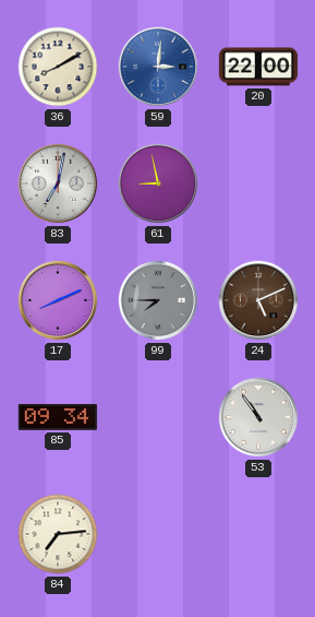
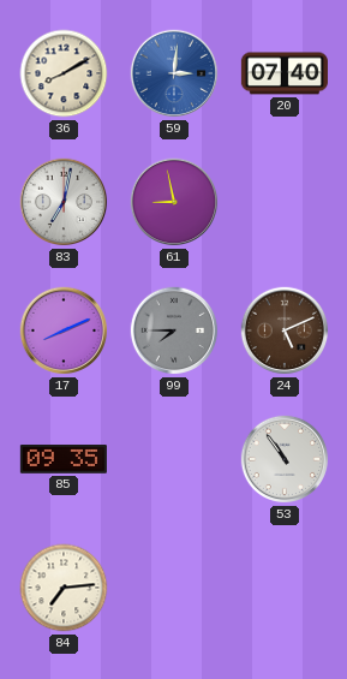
20: 22:00 -> 07:40 (285, 73)
85: 09:34 -> 09:35 (64, 460)
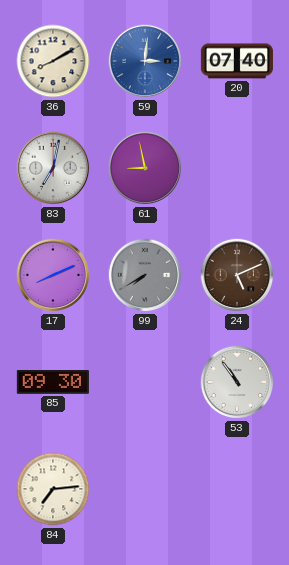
99: 7:45 -> 7:40 (145, 275)
85: 09:35 -> 09:30 (53, 383)
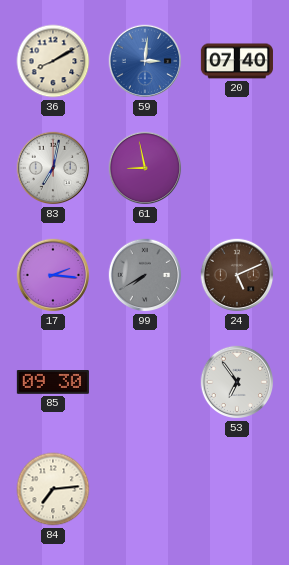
17: 8:11 -> 2:16 (53, 275)
53: 10:54 -> 6:54 (237, 382)
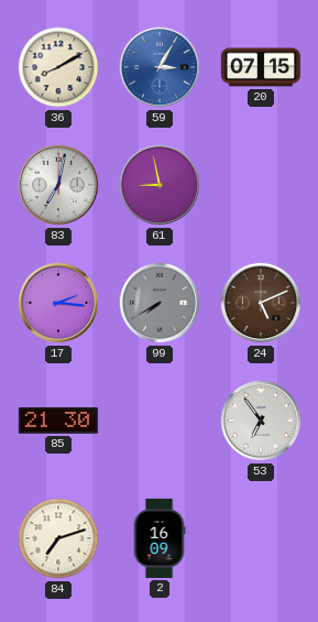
59: 3:01 -> 3:05 (160, 67)
20: 07:40 -> 07:15 (261, 67)
85: 09:30 -> 21:30 (58, 422)
84: 7:14 -> 7:12 (58, 538)
2: none -> 16:09 (160, 538)
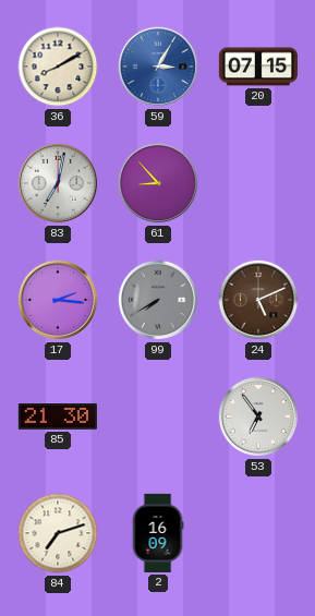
61: 8:58 -> 8:53 (158, 183)
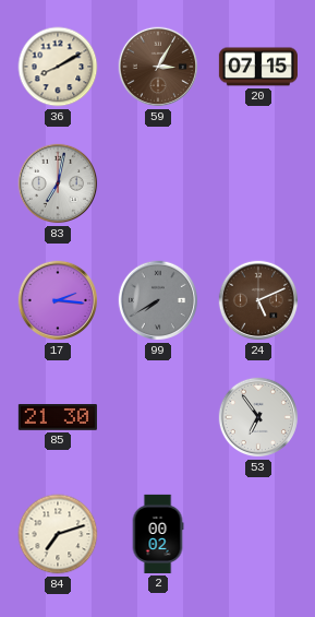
59 dial: blue -> brown (158, 67)
61: 8:53 -> none (158, 183)
2: 16:09 -> 00:02 (158, 534)
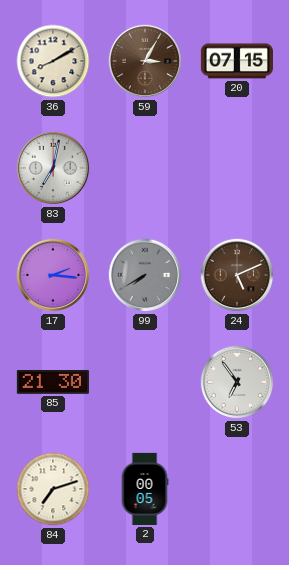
2: 00:02 -> 00:05 (145, 489)
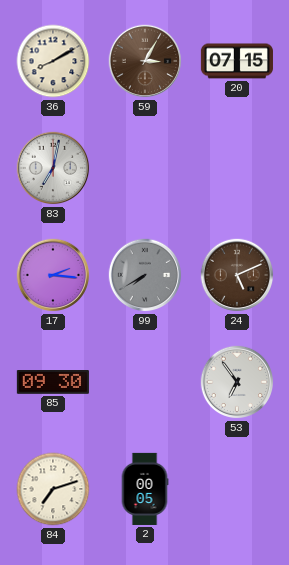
85: 21:30 -> 09:30 (53, 383)
